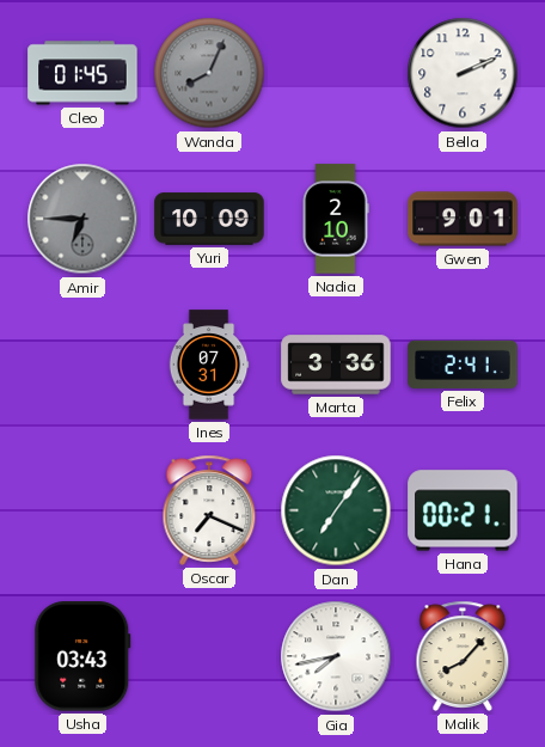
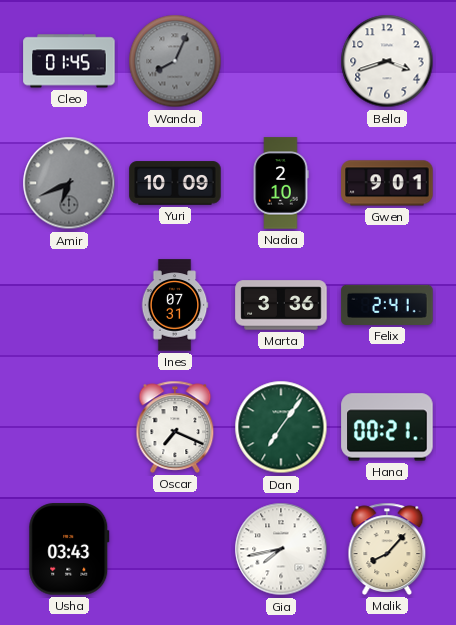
Bella: 2:11 -> 3:42 (387, 61)
Amir: 6:45 -> 6:41 (69, 183)
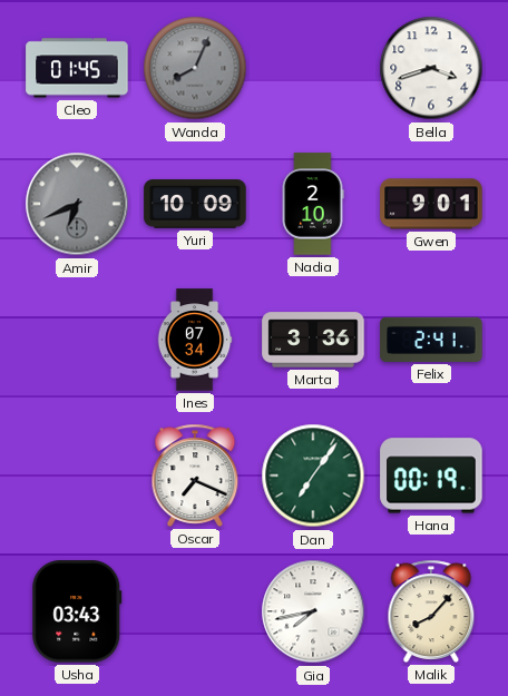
Ines: 07:31 -> 07:34 (195, 340)
Hana: 00:21 -> 00:19 (431, 476)
